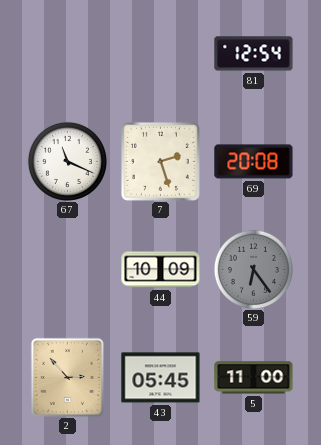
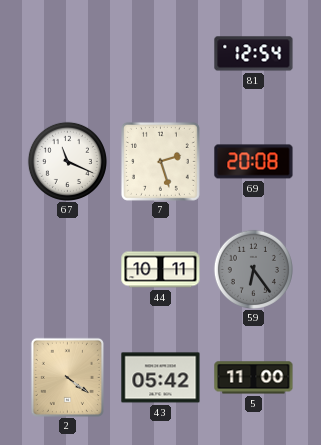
44: 10:09 -> 10:11 (161, 270)
2: 2:53 -> 4:21 (67, 377)
43: 05:45 -> 05:42 (161, 378)
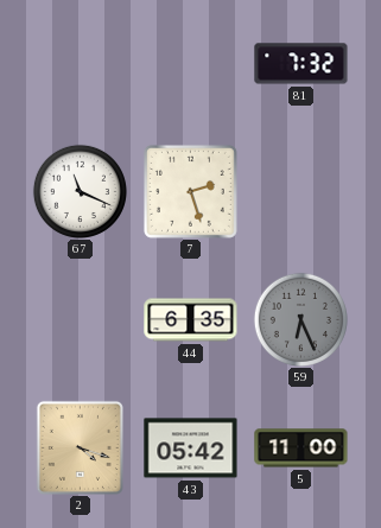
81: 12:54 -> 7:32 (301, 64)
69: 20:08 -> none (254, 162)
44: 10:11 -> 6:35 (191, 320)
59: 6:24 -> 6:26 (300, 319)
2: 4:21 -> 4:18 (80, 447)
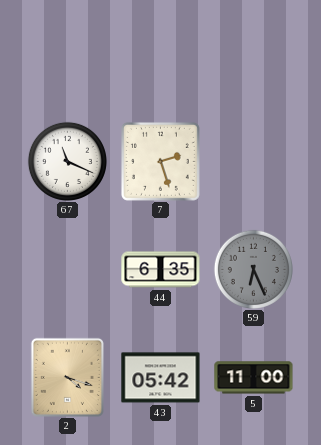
81: 7:32 -> none (301, 64)
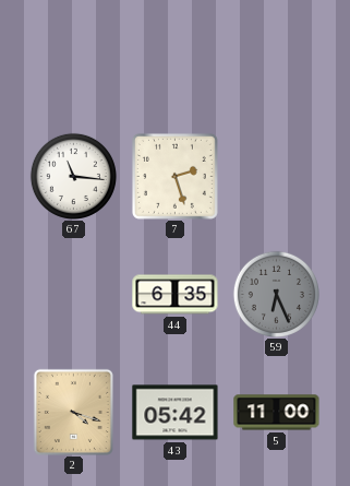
67: 11:19 -> 11:16 (73, 176)
